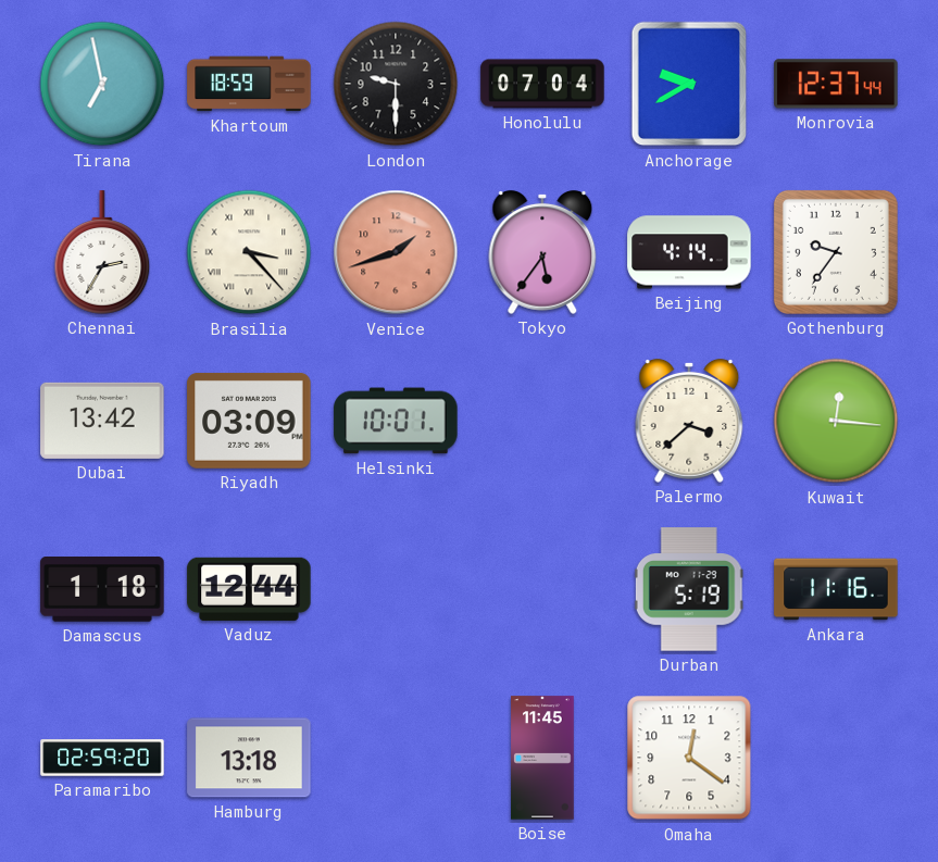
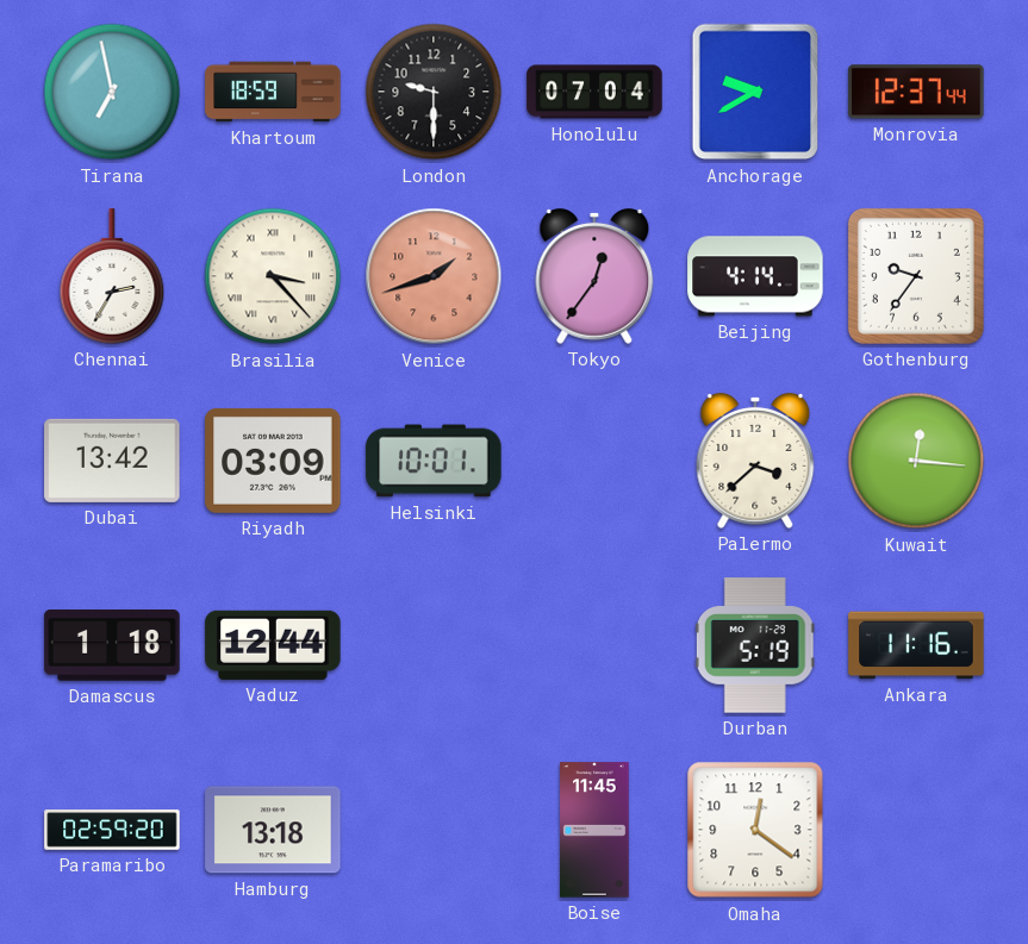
Tokyo: 5:36 -> 12:36 (594, 276)
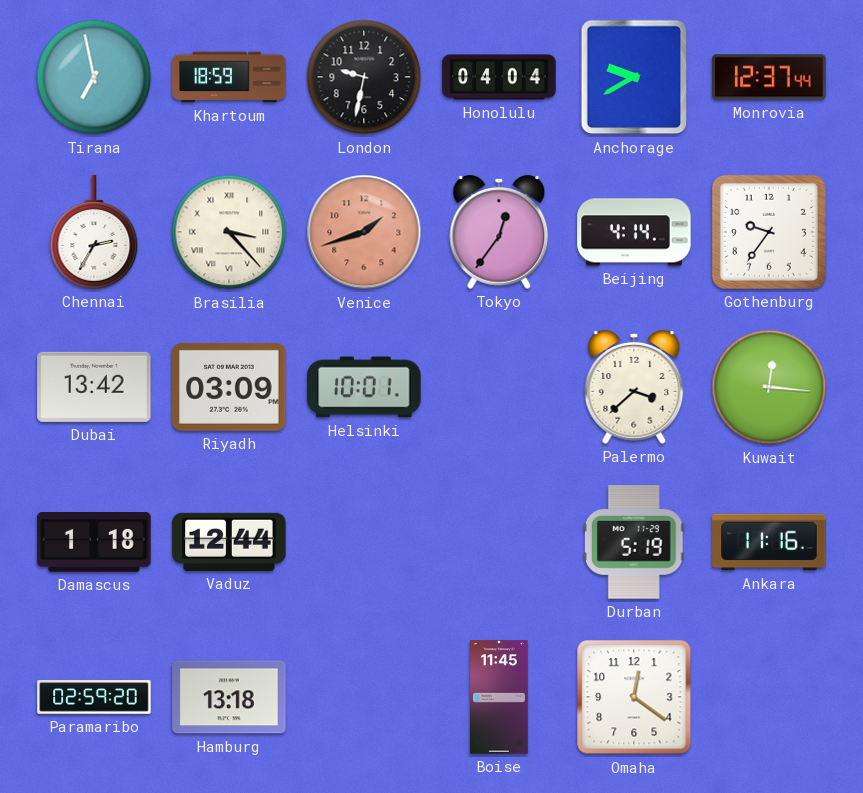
London: 9:30 -> 9:32 (364, 77)
Honolulu: 07:04 -> 04:04 (499, 77)
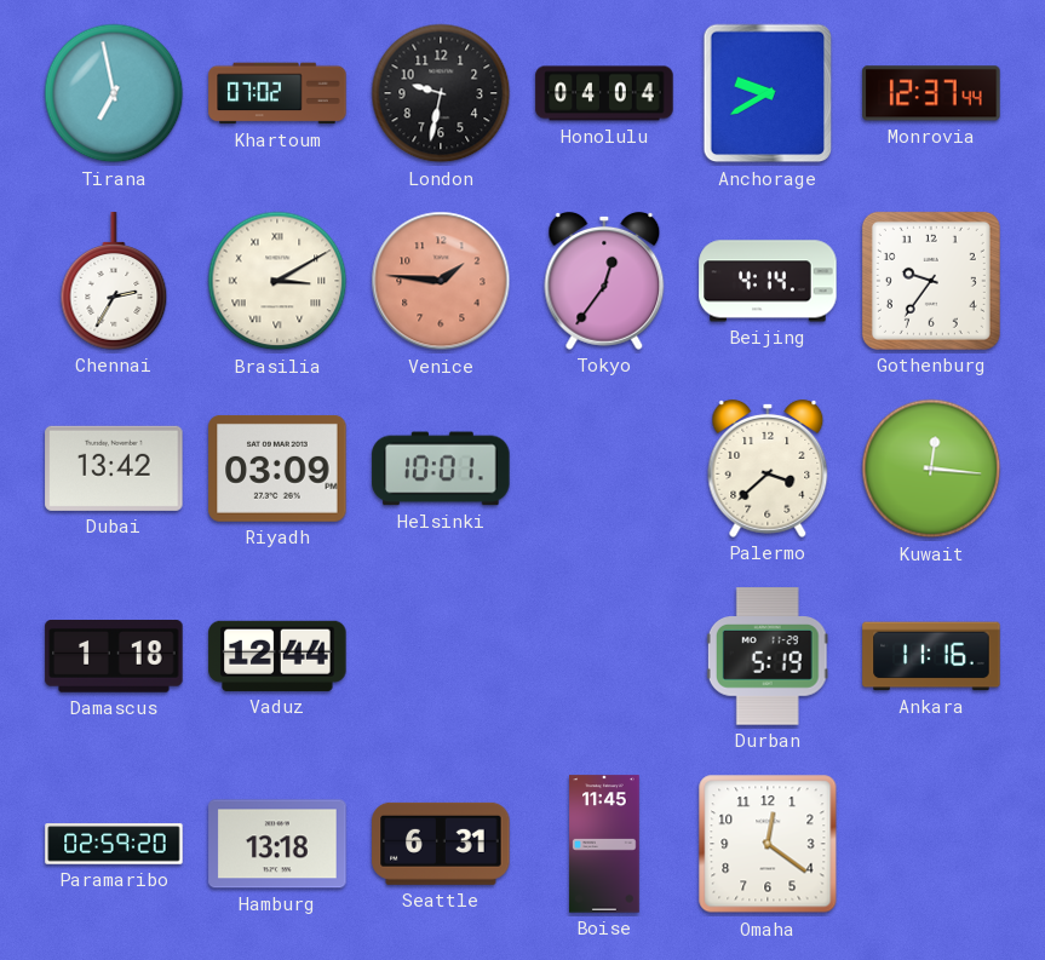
Khartoum: 18:59 -> 07:02 (277, 93)
Brasilia: 3:23 -> 3:10 (277, 281)
Venice: 1:42 -> 1:46 (441, 281)
Seattle: none -> 6:31 (441, 844)
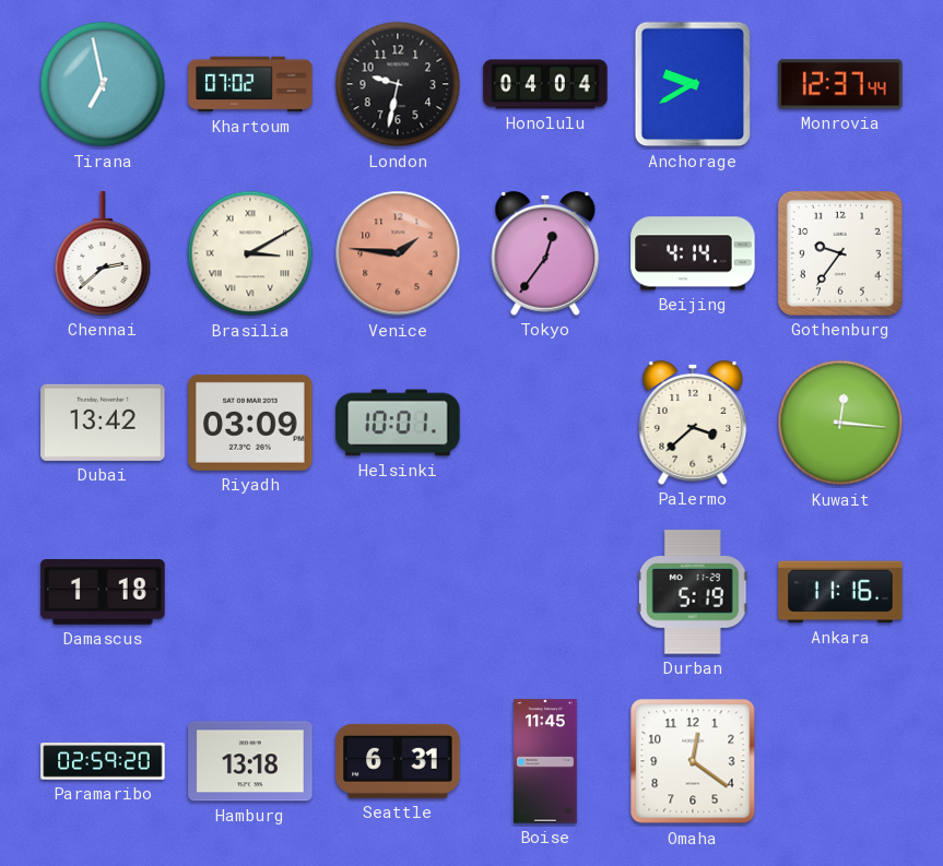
Chennai: 2:35 -> 2:38 (103, 253)
Vaduz: 12:44 -> none (277, 656)
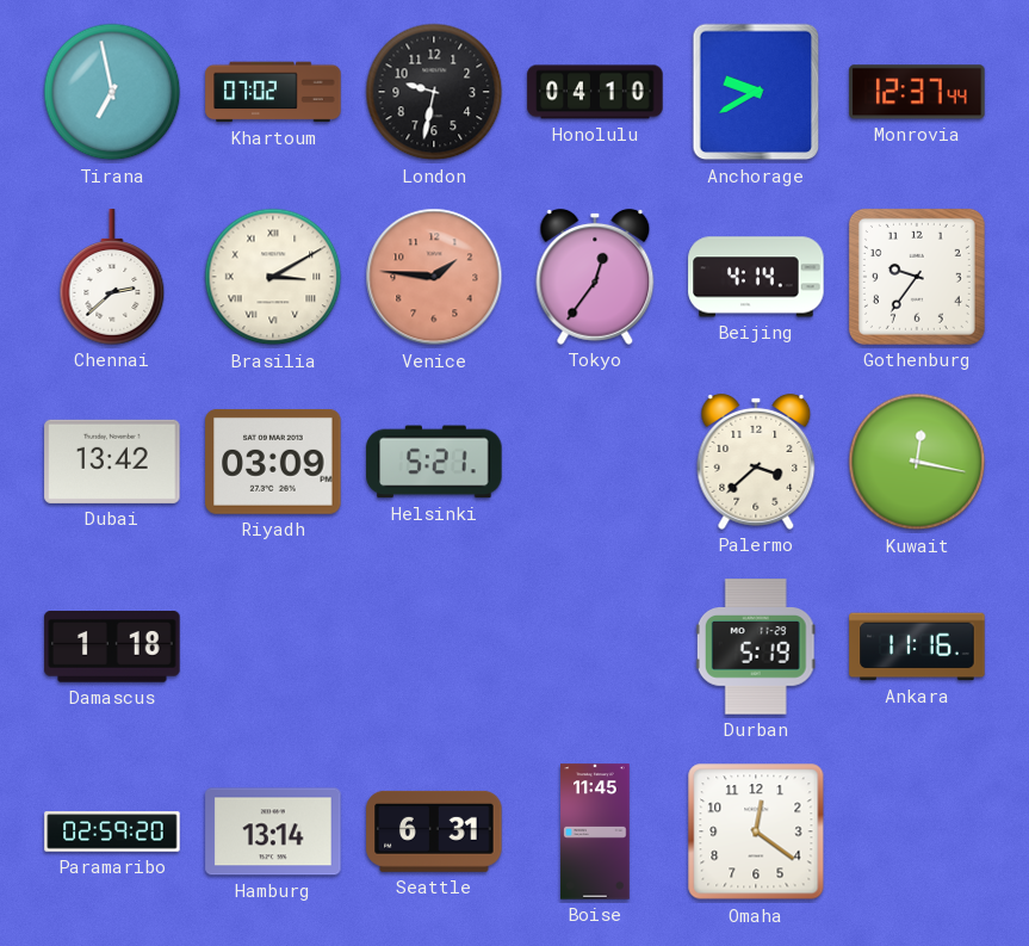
Honolulu: 04:04 -> 04:10 (595, 92)
Helsinki: 10:01 -> 5:21 (434, 462)
Kuwait: 12:16 -> 12:17 (917, 462)
Hamburg: 13:18 -> 13:14 (273, 831)
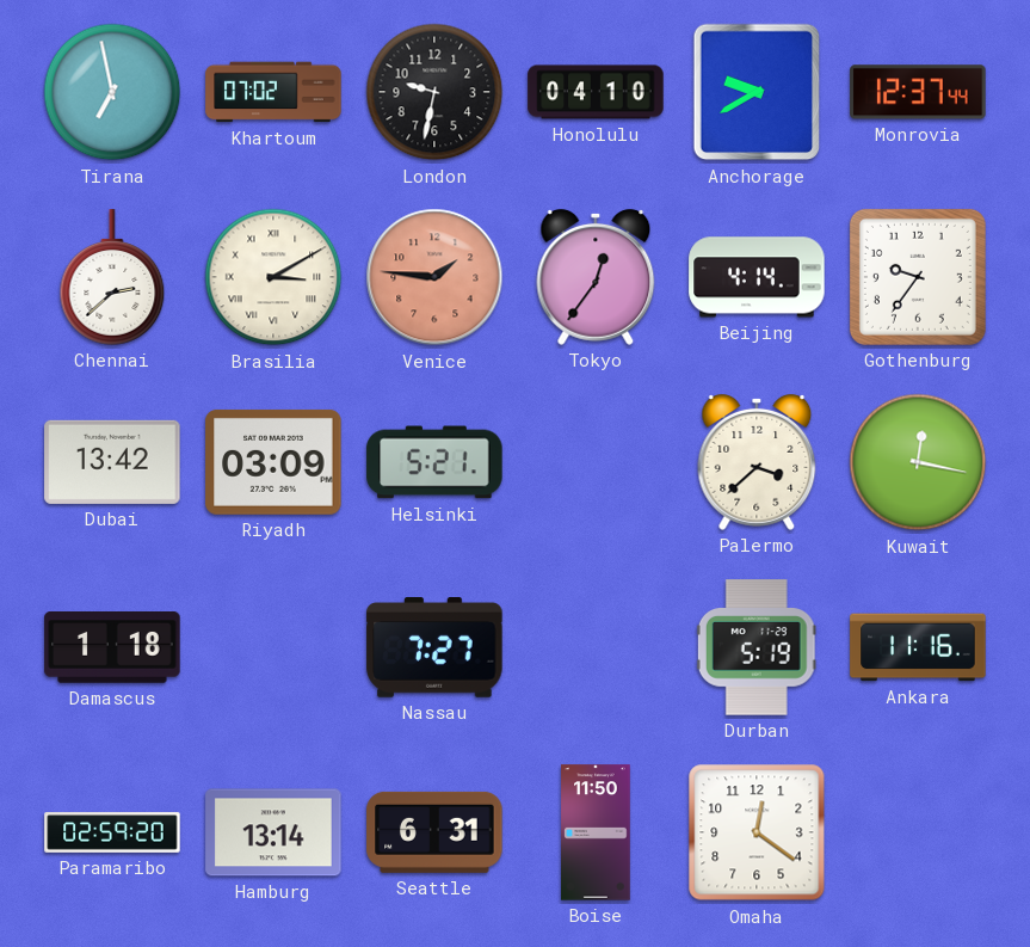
Nassau: none -> 7:27 (434, 648)
Boise: 11:45 -> 11:50 (596, 832)
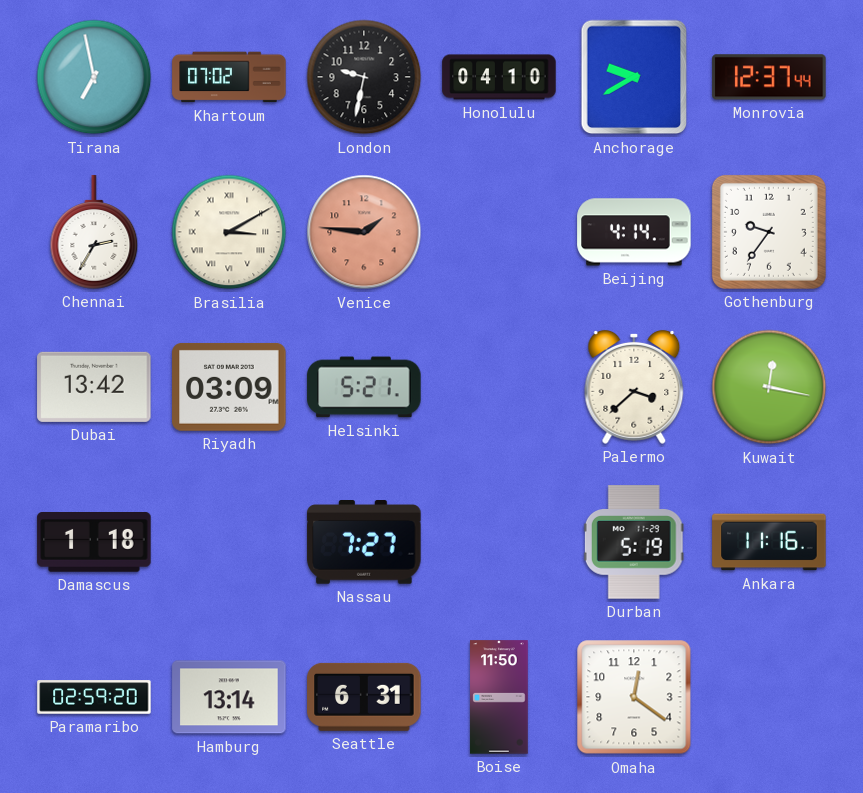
Chennai: 2:38 -> 2:35 (94, 232)
Tokyo: 12:36 -> none (596, 277)
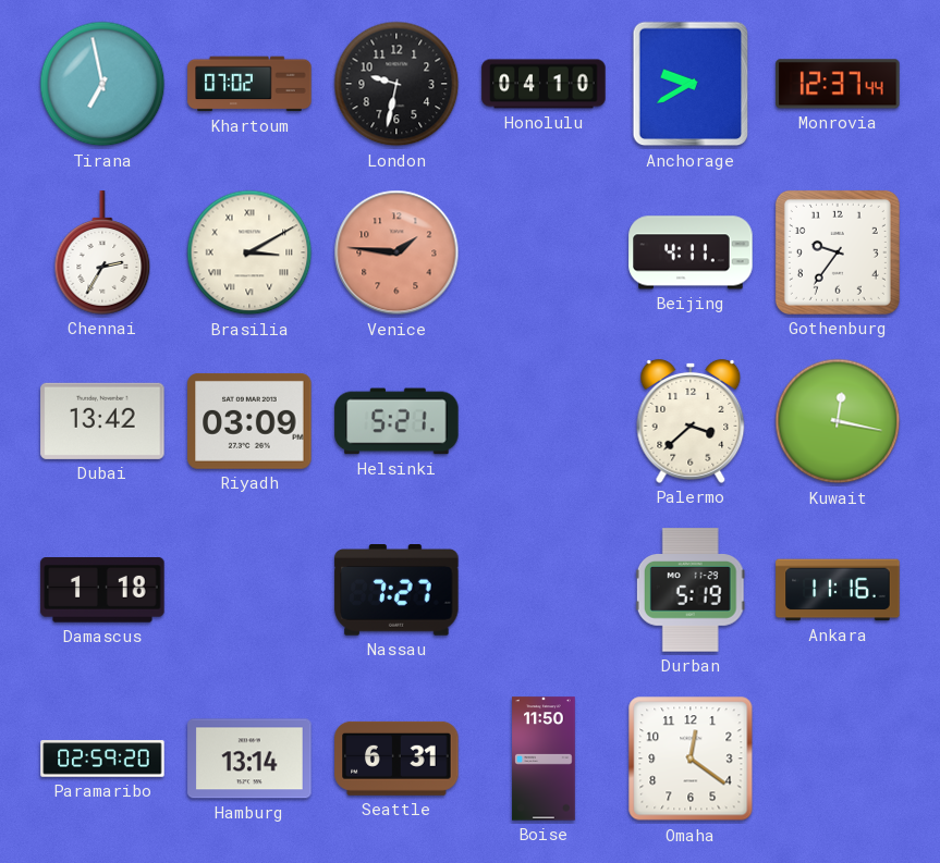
Beijing: 4:14 -> 4:11 (691, 252)
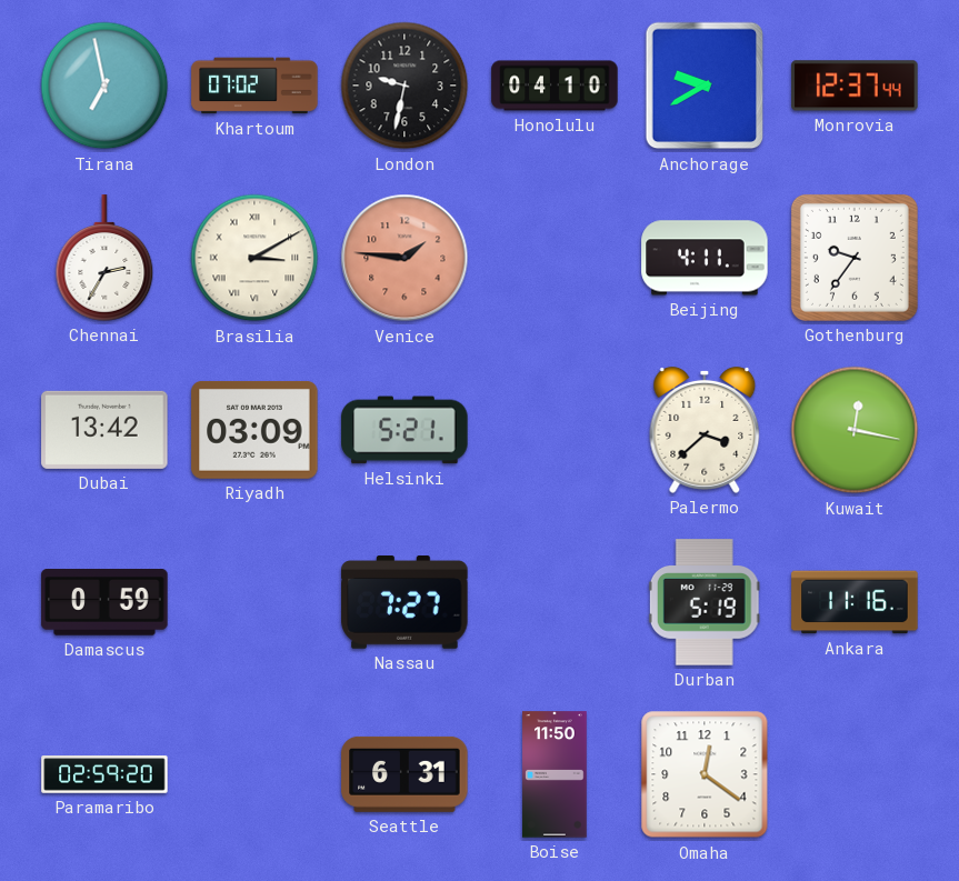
Damascus: 1:18 -> 0:59 (104, 603)
Hamburg: 13:14 -> none (249, 759)
